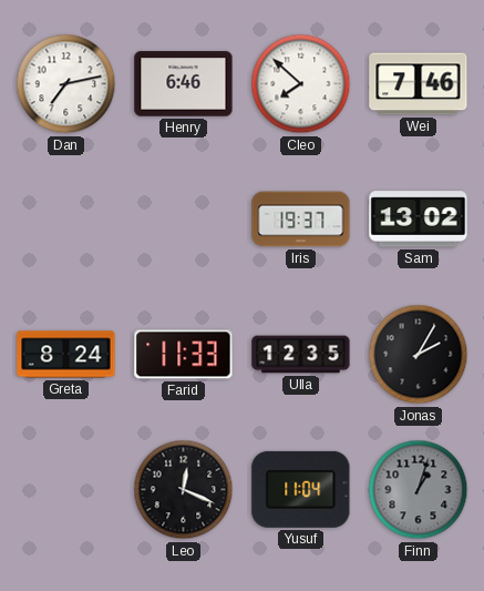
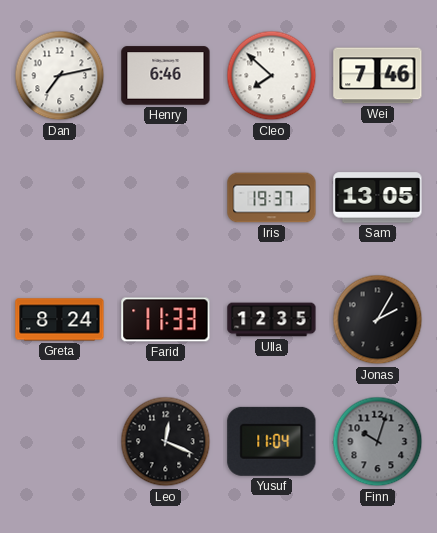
Sam: 13:02 -> 13:05 (378, 198)
Finn: 1:03 -> 10:03 (378, 442)
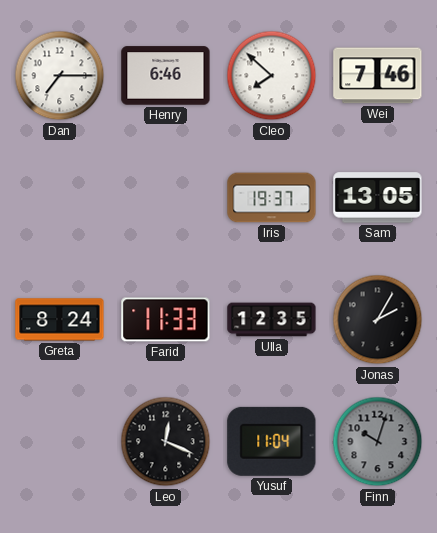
Dan: 7:13 -> 7:15 (60, 76)
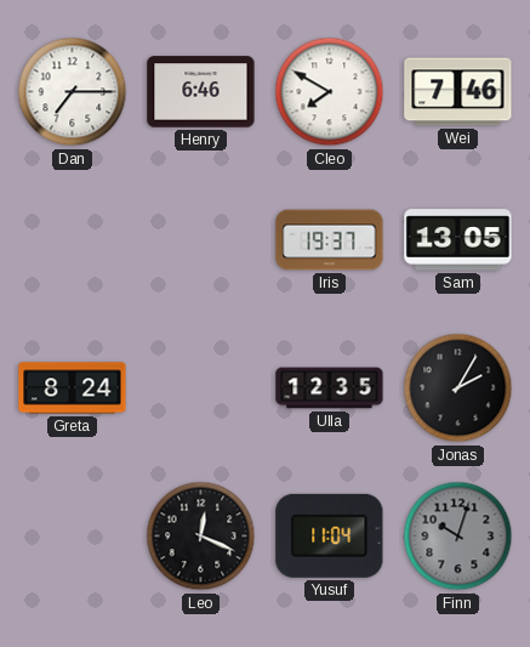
Cleo: 7:52 -> 7:50 (330, 92)
Farid: 11:33 -> none (166, 320)
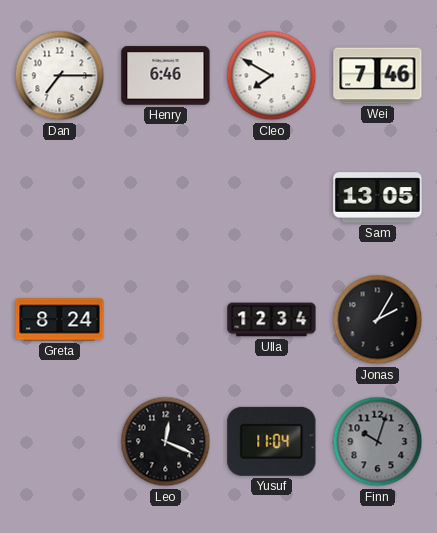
Iris: 19:37 -> none (330, 240)
Ulla: 12:35 -> 12:34 (272, 320)
